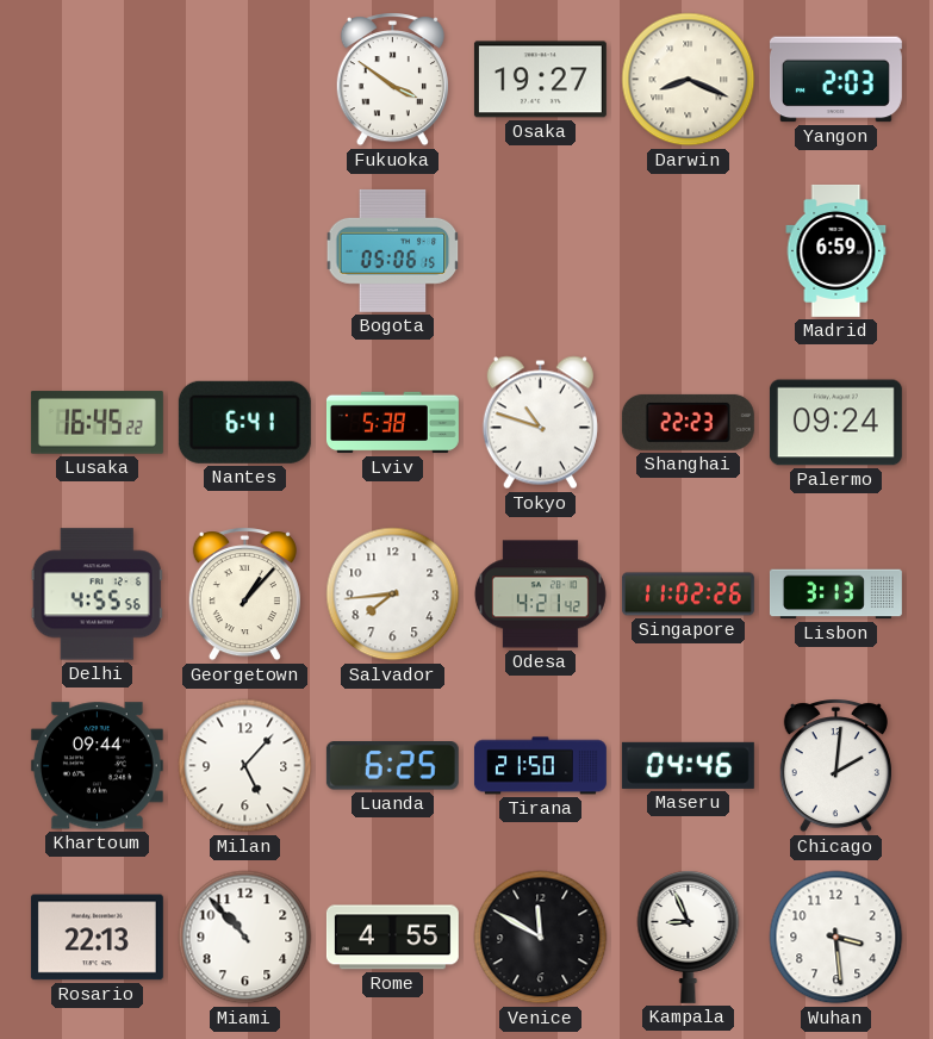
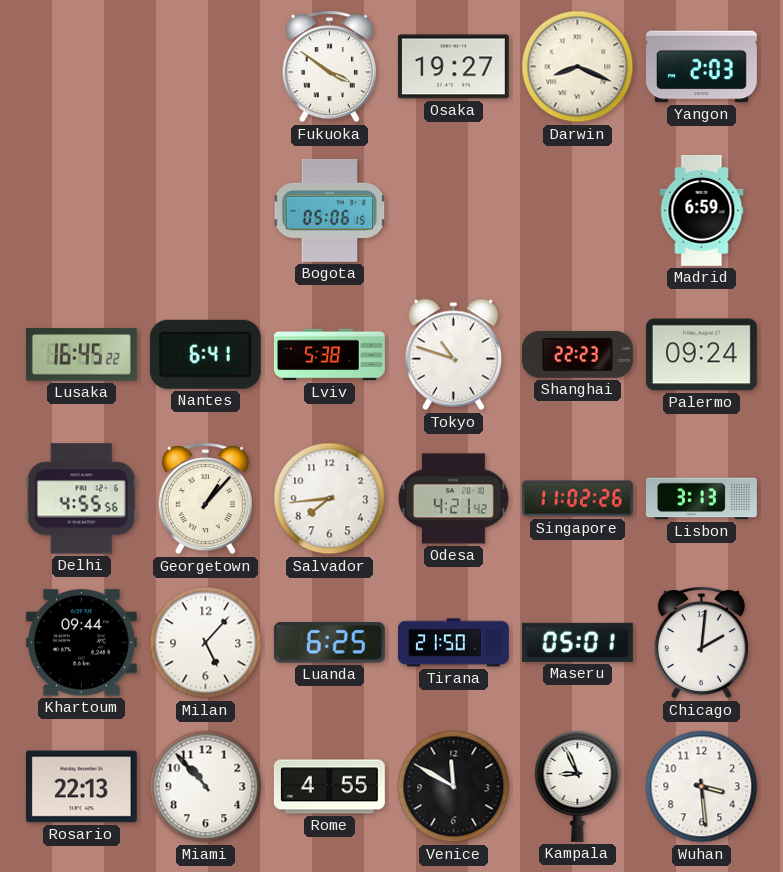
Maseru: 04:46 -> 05:01 (577, 642)
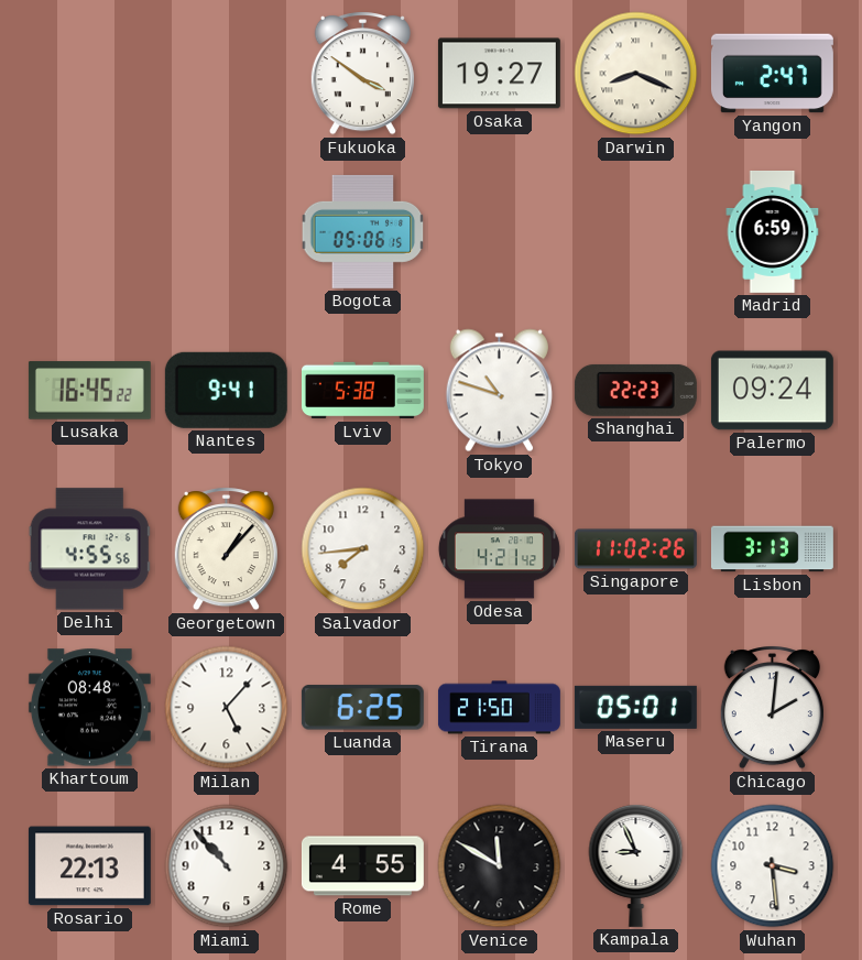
Yangon: 2:03 -> 2:47 (772, 74)
Nantes: 6:41 -> 9:41 (226, 390)
Khartoum: 09:44 -> 08:48 (89, 708)
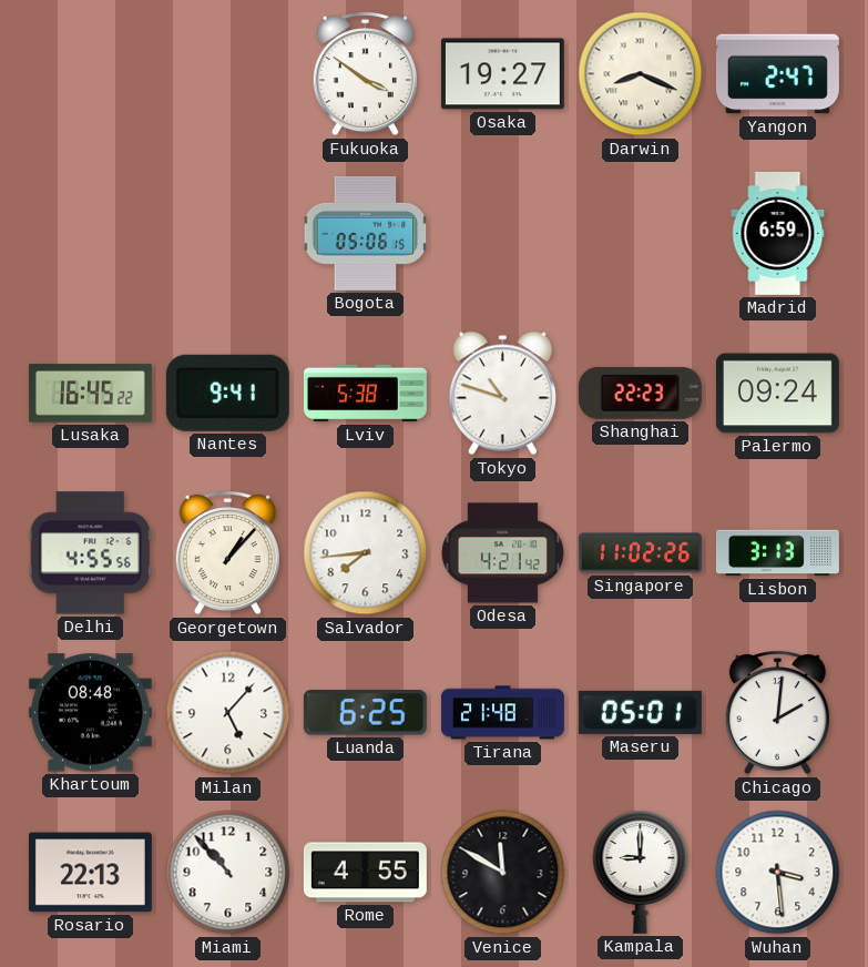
Tirana: 21:50 -> 21:48 (502, 713)
Kampala: 8:56 -> 9:00 (641, 872)
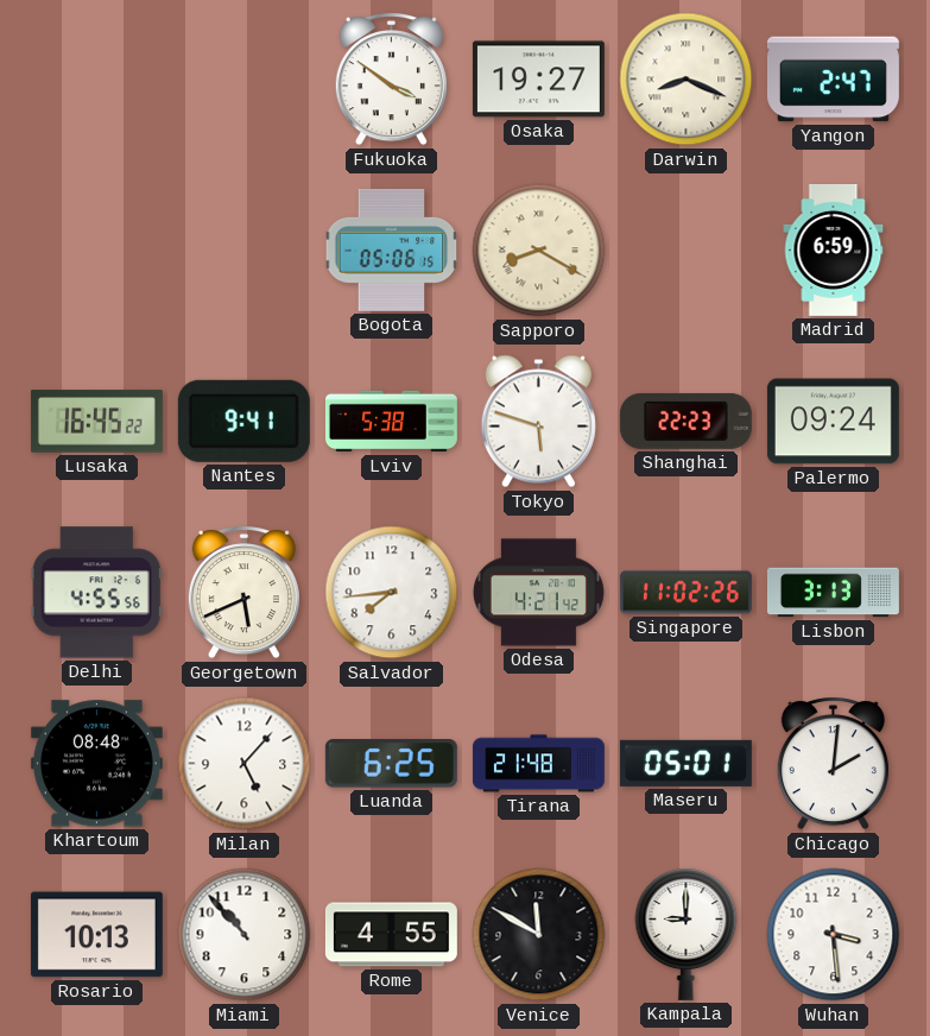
Sapporo: none -> 8:20 (539, 251)
Tokyo: 10:48 -> 5:48 (538, 422)
Georgetown: 1:07 -> 5:41 (243, 593)
Rosario: 22:13 -> 10:13 (96, 935)
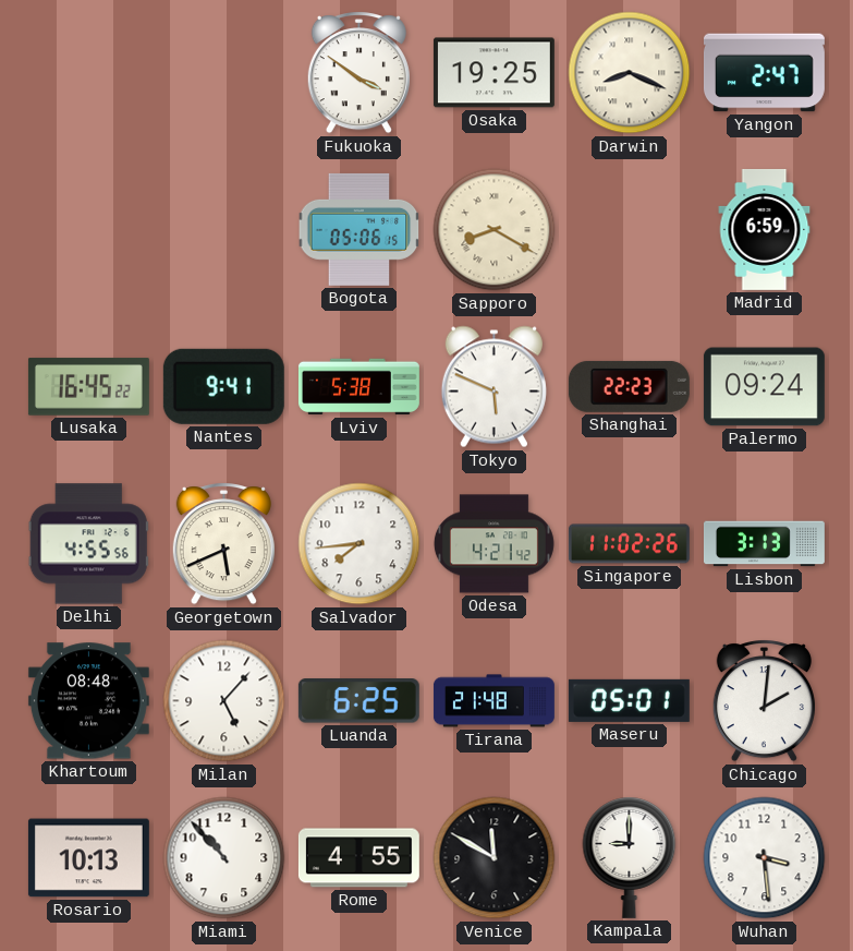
Osaka: 19:27 -> 19:25 (493, 73)
Tokyo: 5:48 -> 5:49 (493, 387)
